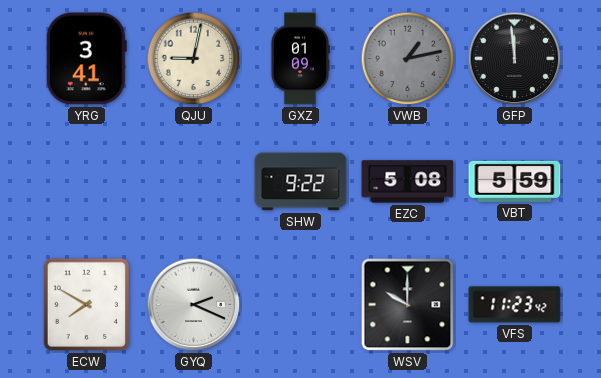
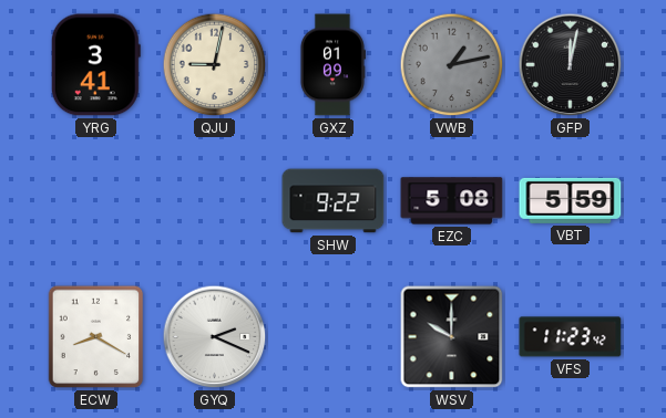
GFP: 11:59 -> 12:02 (571, 65)
ECW: 7:50 -> 8:20 (96, 337)
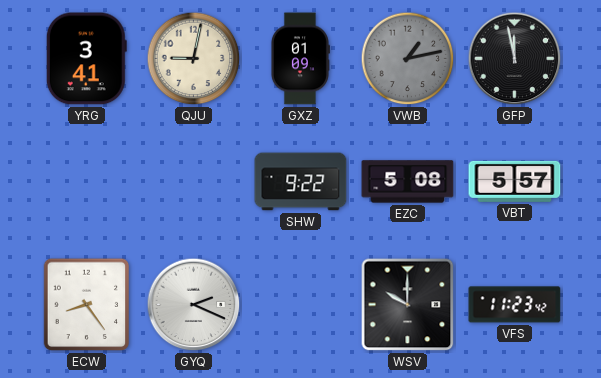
GFP: 12:02 -> 11:58 (515, 59)
VBT: 5:59 -> 5:57 (515, 181)
ECW: 8:20 -> 8:24 (87, 305)
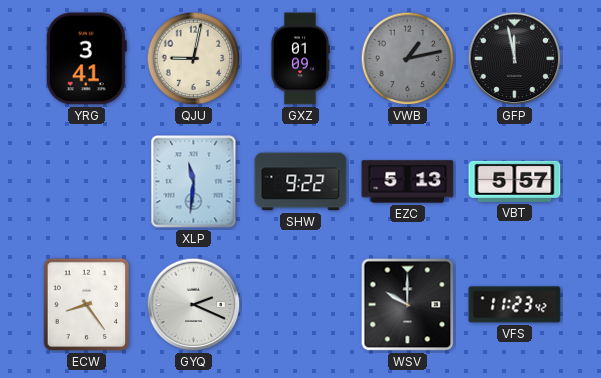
XLP: none -> 11:31 (194, 182)
EZC: 5:08 -> 5:13 (408, 182)
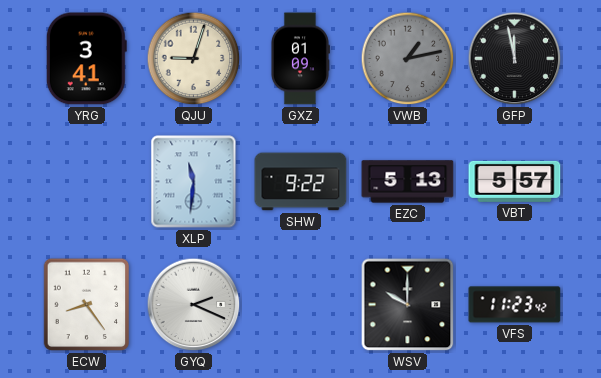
QJU: 9:02 -> 9:03 (194, 59)
